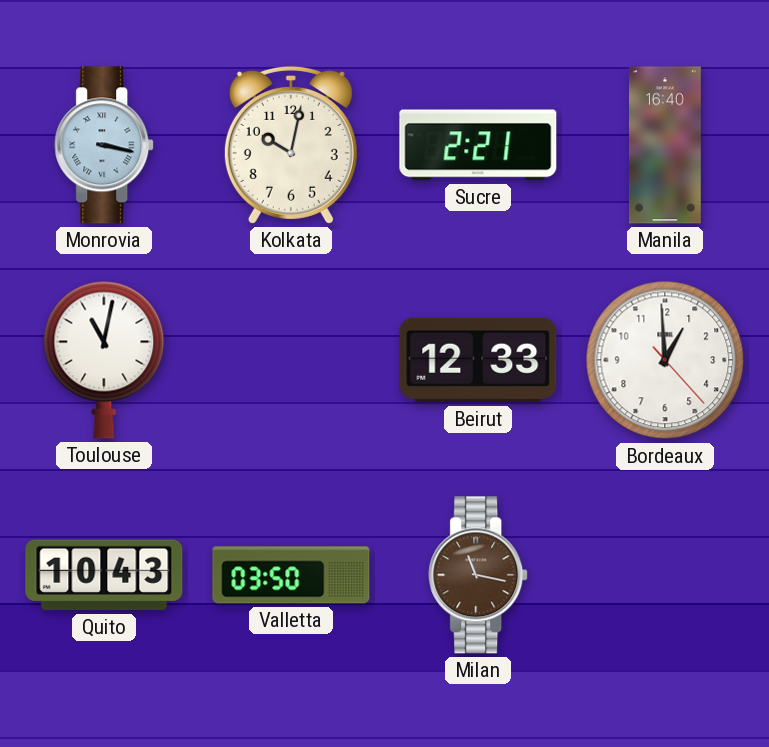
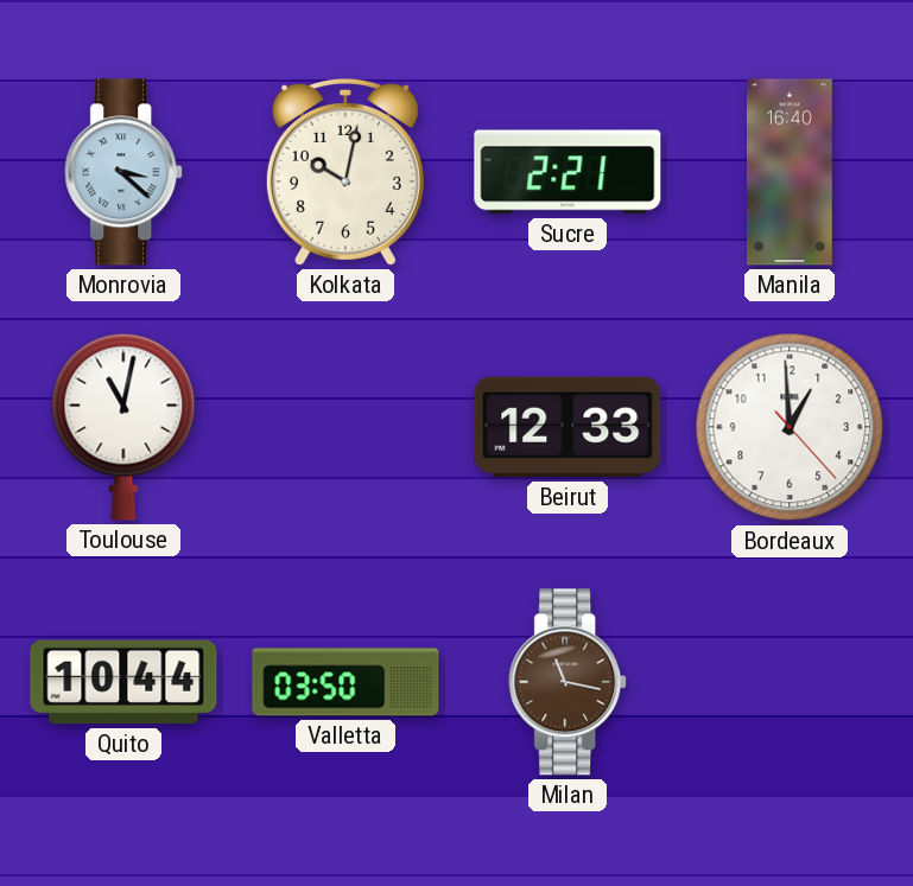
Monrovia: 3:17 -> 3:22 (125, 172)
Quito: 10:43 -> 10:44 (123, 682)
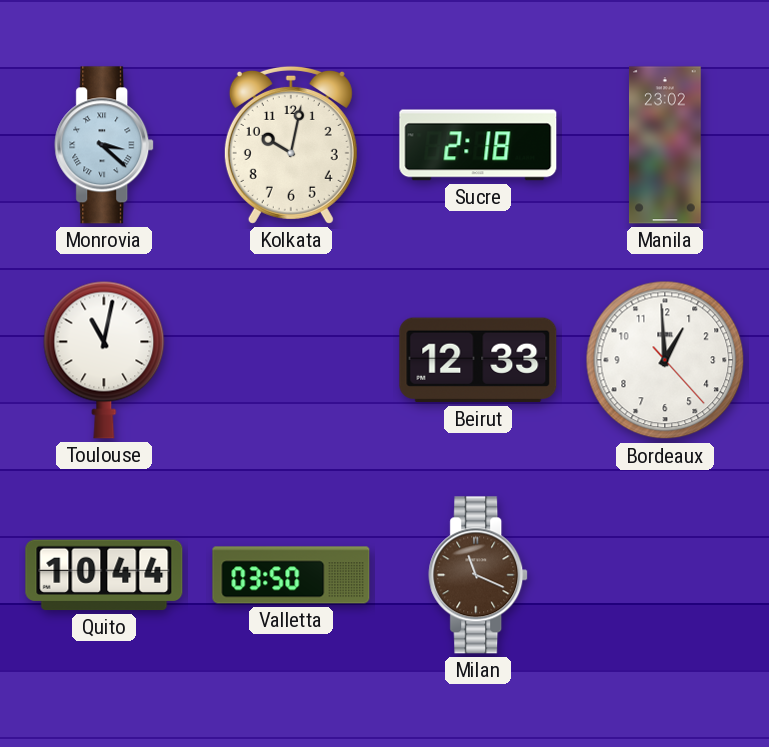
Sucre: 2:21 -> 2:18 (478, 145)
Manila: 16:40 -> 23:02 (666, 145)
Milan: 11:17 -> 11:19 (479, 575)
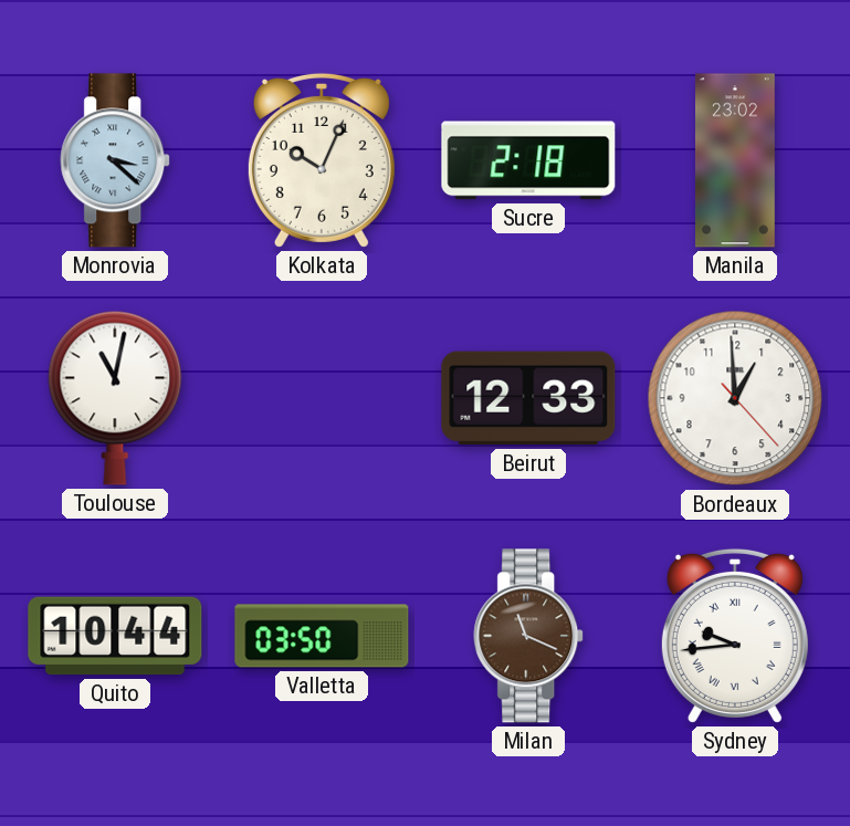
Kolkata: 10:02 -> 10:04 (322, 160)
Sydney: none -> 9:44 (735, 636)
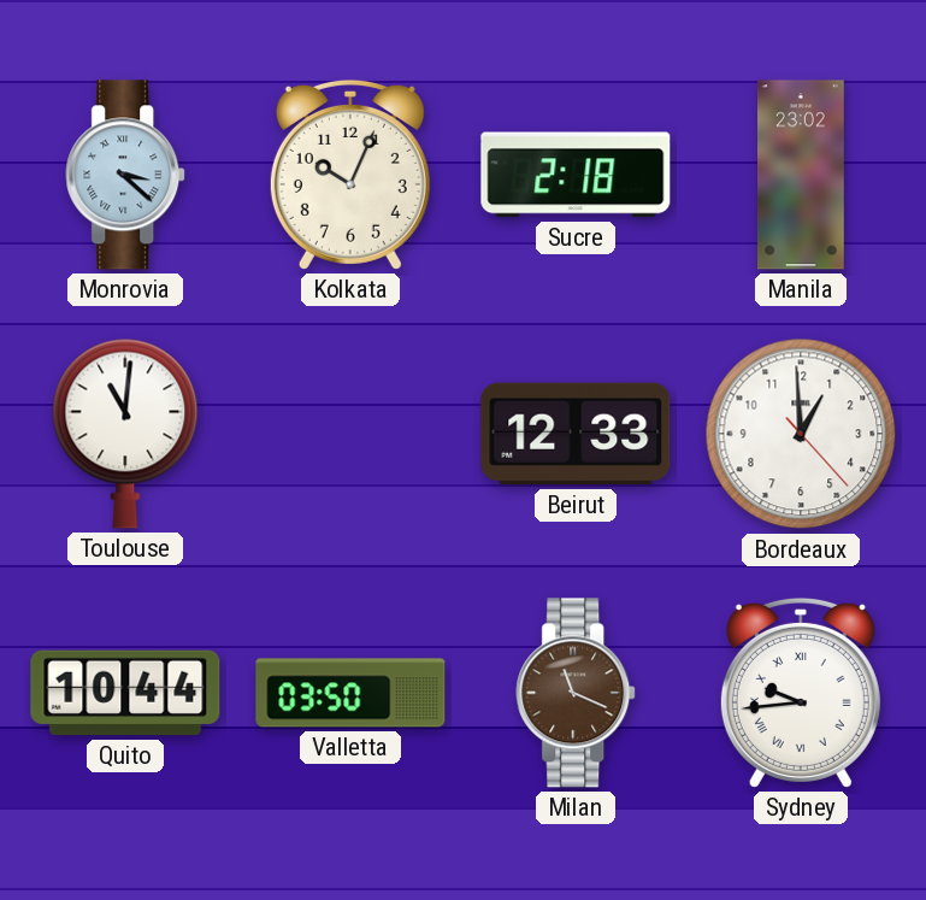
Toulouse: 11:02 -> 11:01 (125, 434)
